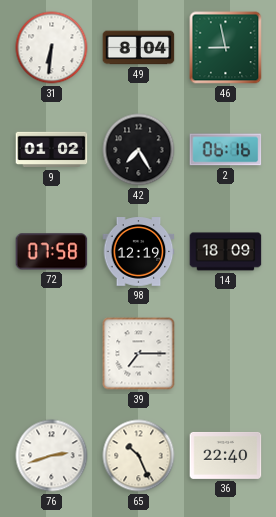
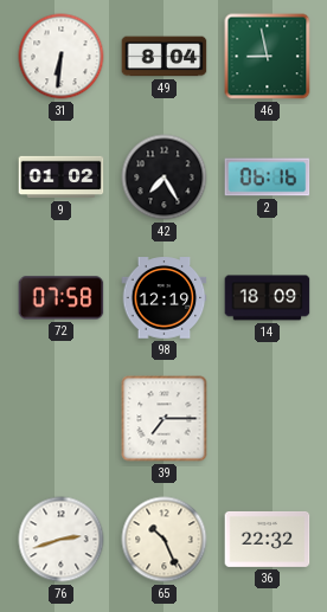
36: 22:40 -> 22:32 (268, 539)
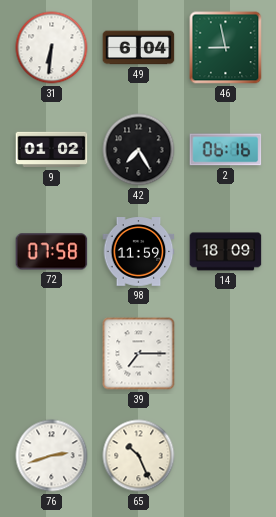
49: 8:04 -> 6:04 (139, 48)
98: 12:19 -> 11:59 (139, 252)
36: 22:32 -> none (268, 539)
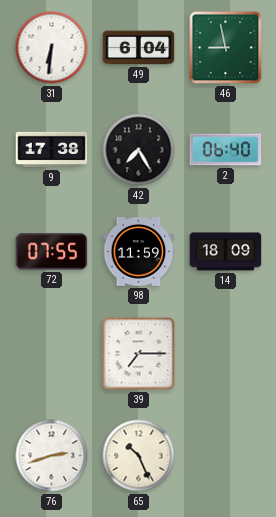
9: 01:02 -> 17:38 (52, 150)
2: 06:16 -> 06:40 (226, 150)
72: 07:58 -> 07:55 (52, 252)
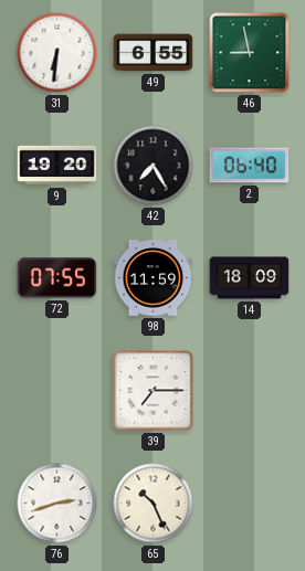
49: 6:04 -> 6:55 (154, 53)
9: 17:38 -> 19:20 (57, 166)
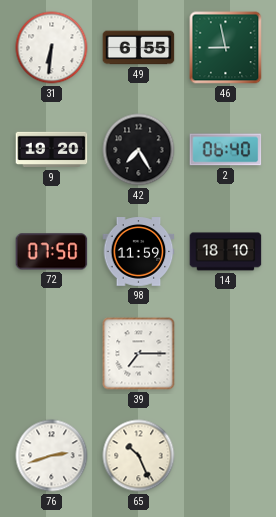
72: 07:55 -> 07:50 (52, 252)
14: 18:09 -> 18:10 (226, 252)
